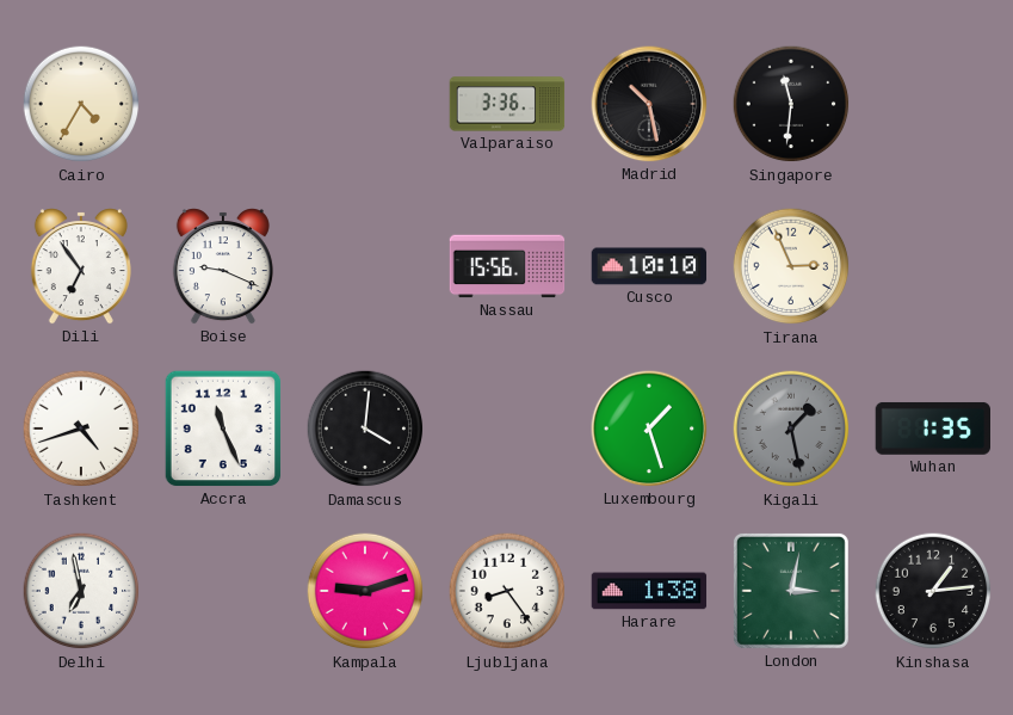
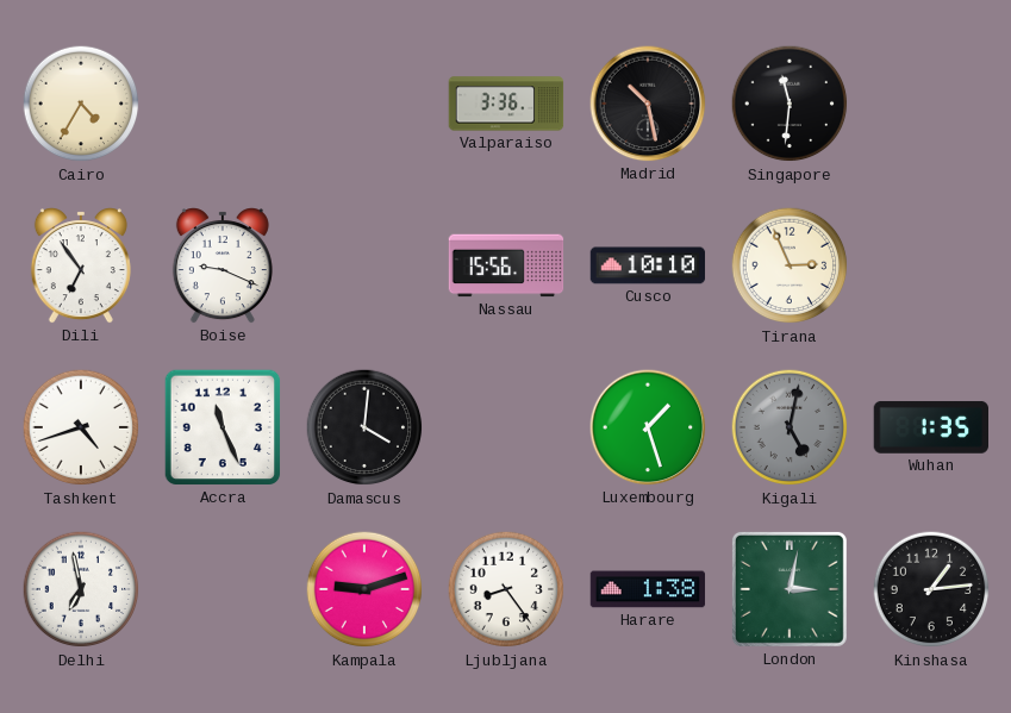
Kigali: 1:28 -> 5:02 (790, 427)
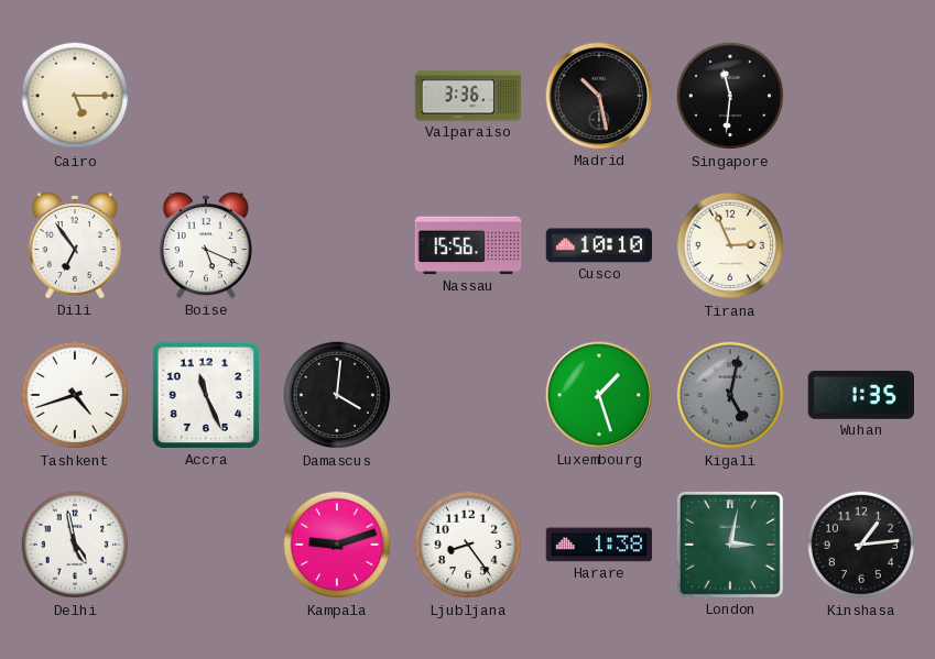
Cairo: 4:35 -> 5:15 (75, 96)
Boise: 9:19 -> 5:19 (206, 245)
Delhi: 6:58 -> 4:58 (75, 545)
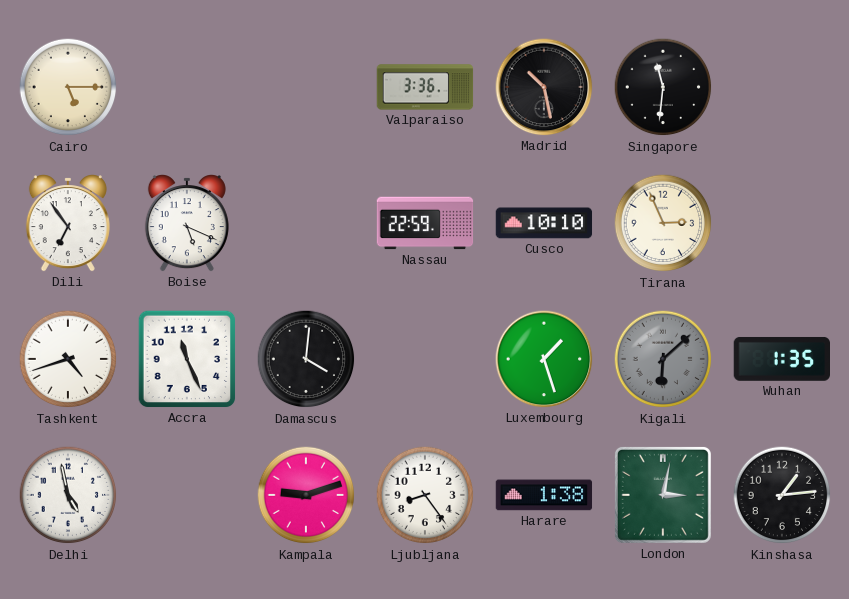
Nassau: 15:56 -> 22:59 (425, 223)
Kigali: 5:02 -> 6:08 (663, 359)
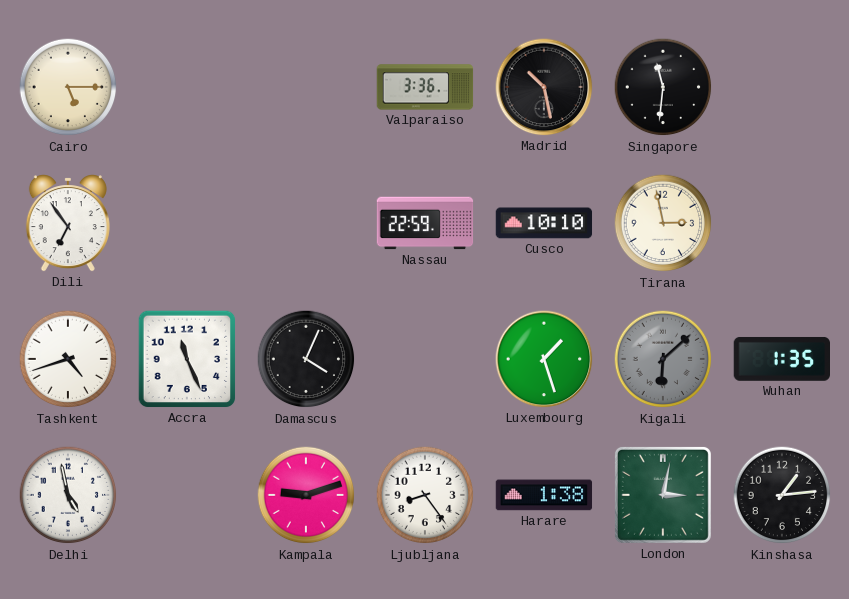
Boise: 5:19 -> none (187, 223)
Tirana: 2:56 -> 2:58 (663, 223)
Damascus: 4:01 -> 4:04 (306, 359)
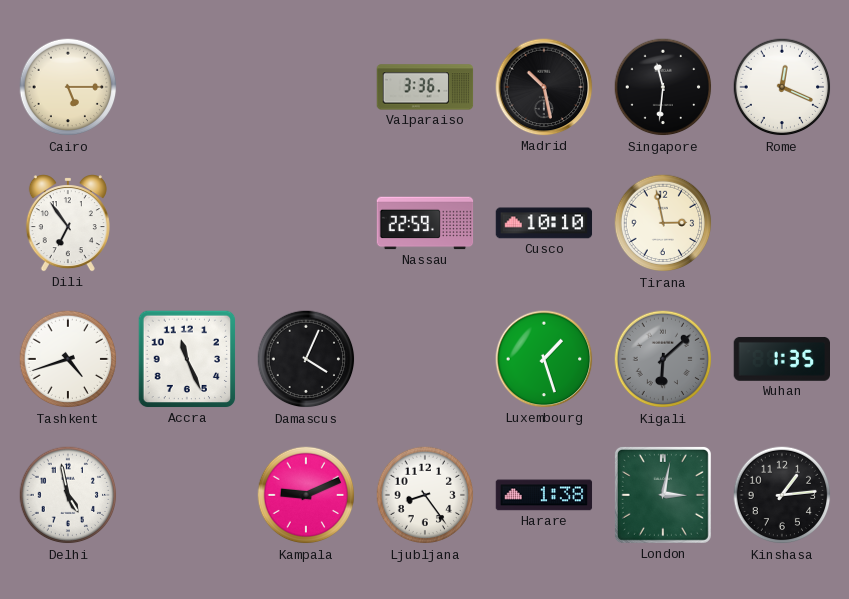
Rome: none -> 12:19 (782, 87)
Kampala: 9:12 -> 9:11 (306, 495)
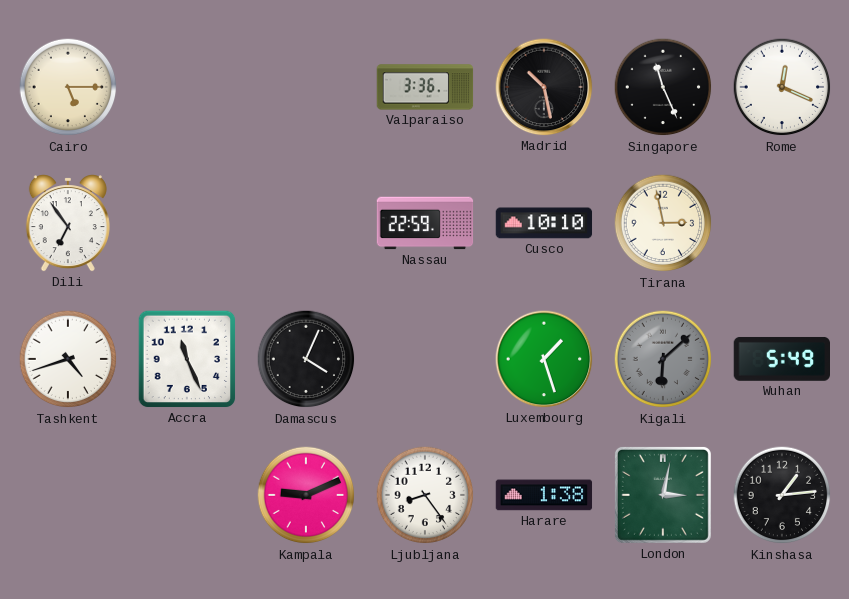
Singapore: 11:31 -> 11:26 (663, 87)
Wuhan: 1:35 -> 5:49 (781, 359)
Delhi: 4:58 -> none (68, 495)
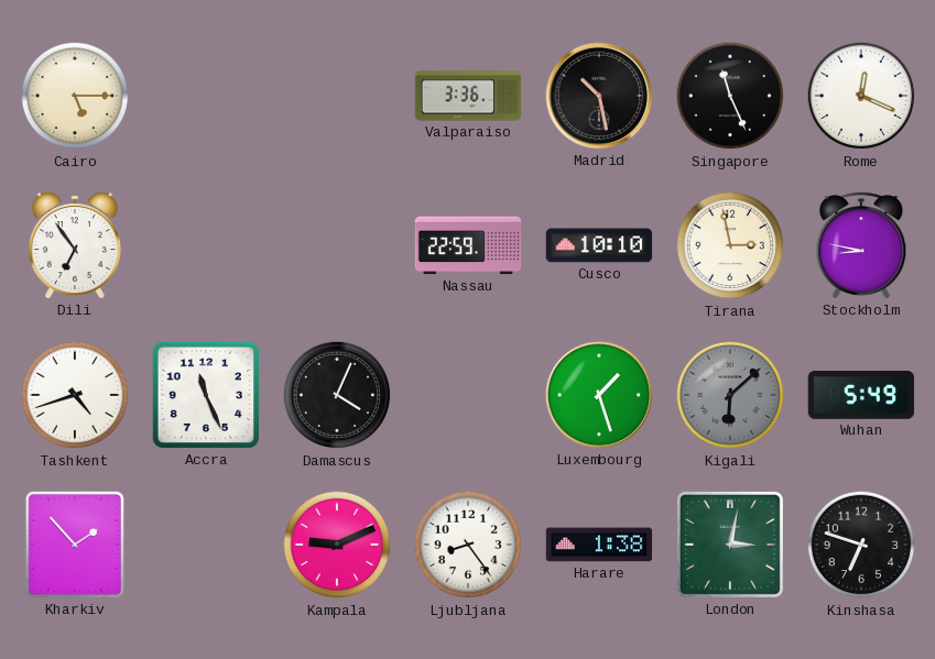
Stockholm: none -> 8:47 (861, 245)
Kharkiv: none -> 1:53 (75, 545)
Kinshasa: 1:14 -> 6:48 (861, 545)
